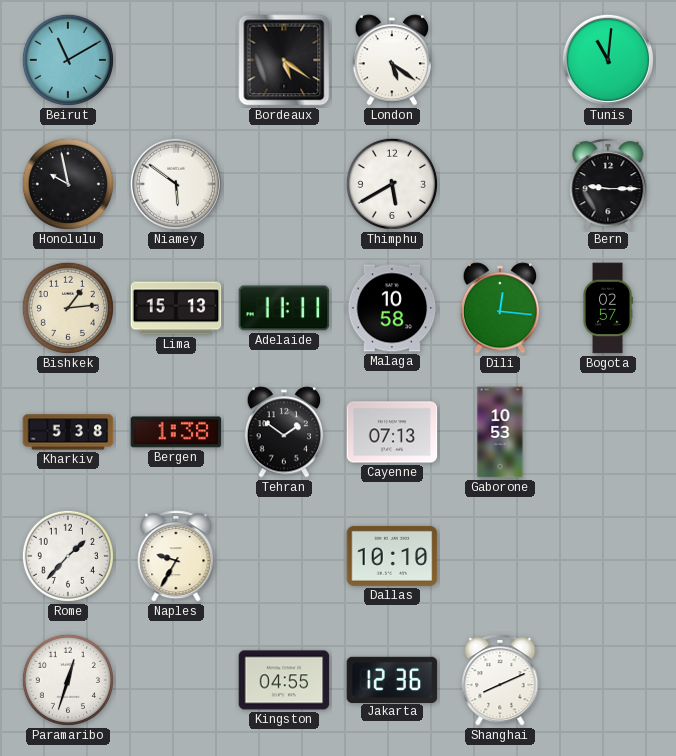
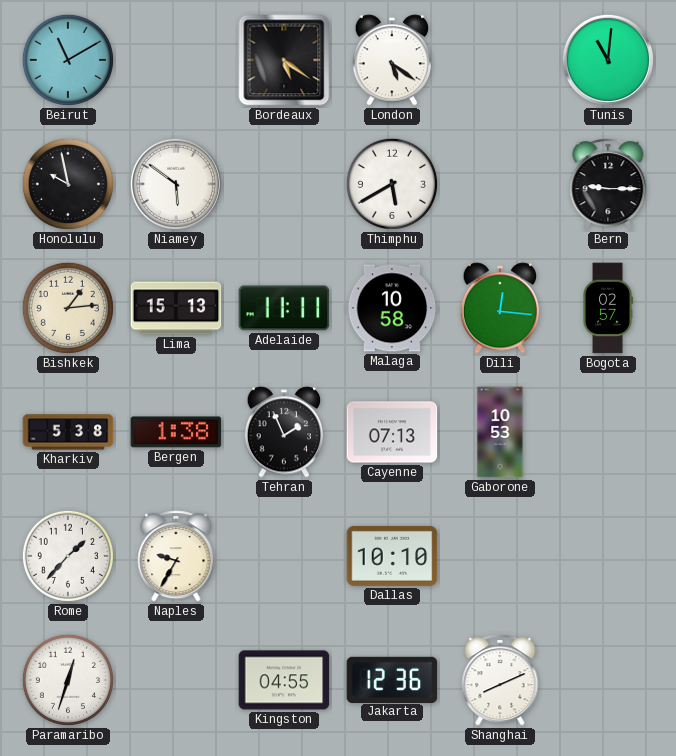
Tehran: 1:51 -> 1:56 (284, 432)
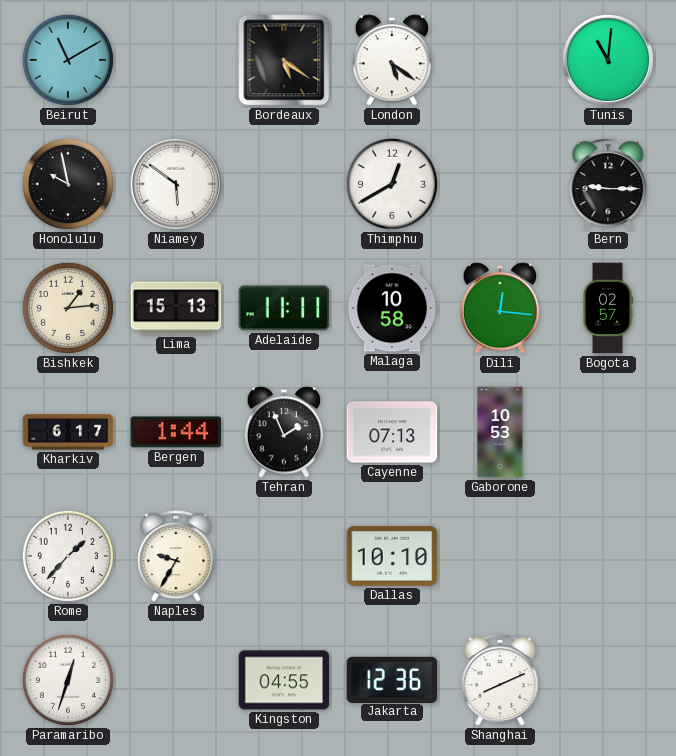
Thimphu: 5:40 -> 12:40 (392, 184)
Kharkiv: 5:38 -> 6:17 (68, 432)
Bergen: 1:38 -> 1:44 (176, 432)
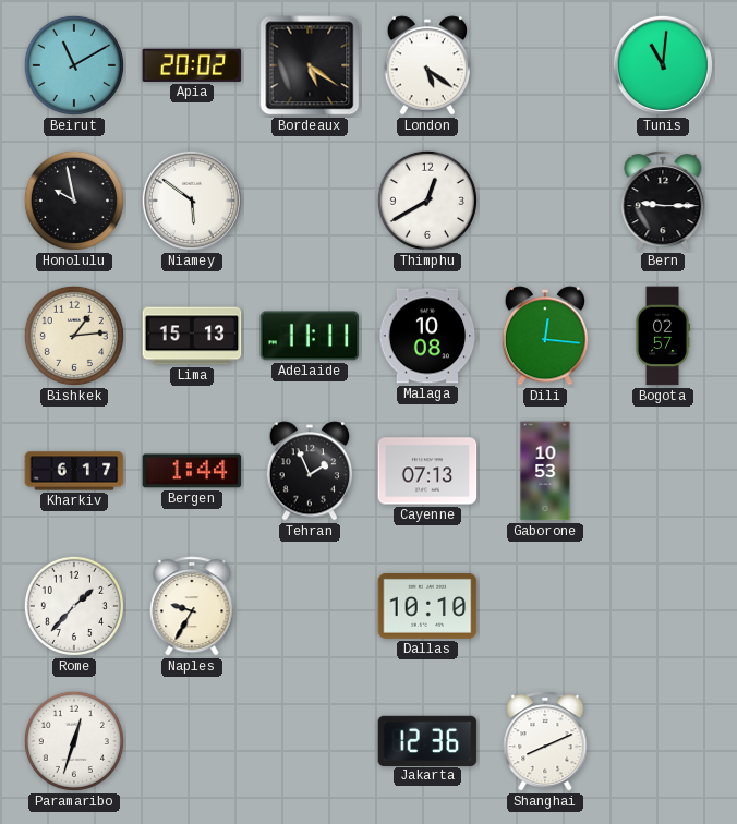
Apia: none -> 20:02 (192, 65)
Malaga: 10:58 -> 10:08 (427, 336)
Kingston: 04:55 -> none (284, 680)
